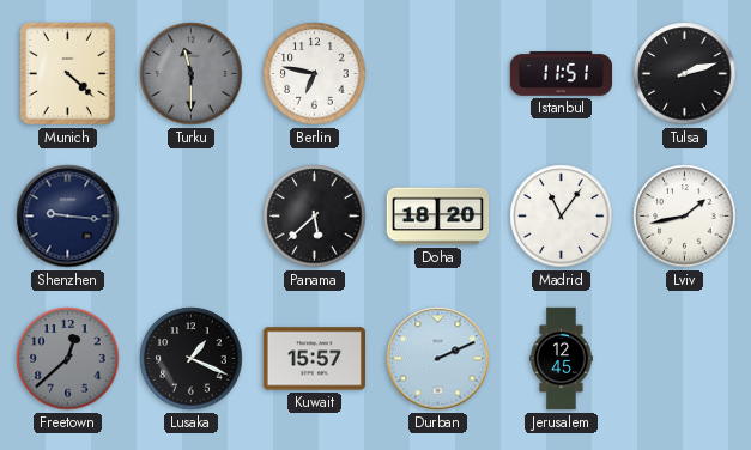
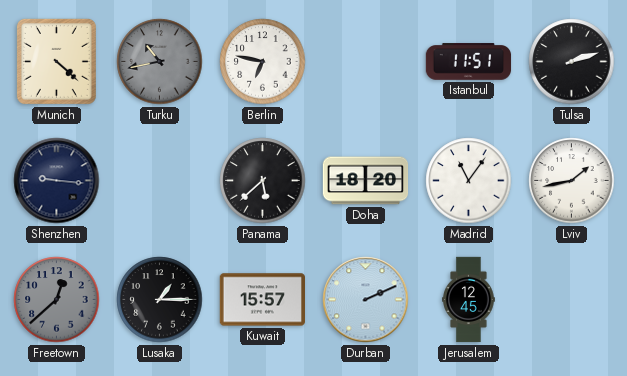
Turku: 11:30 -> 10:43 (160, 62)
Lusaka: 1:19 -> 1:15 (160, 300)
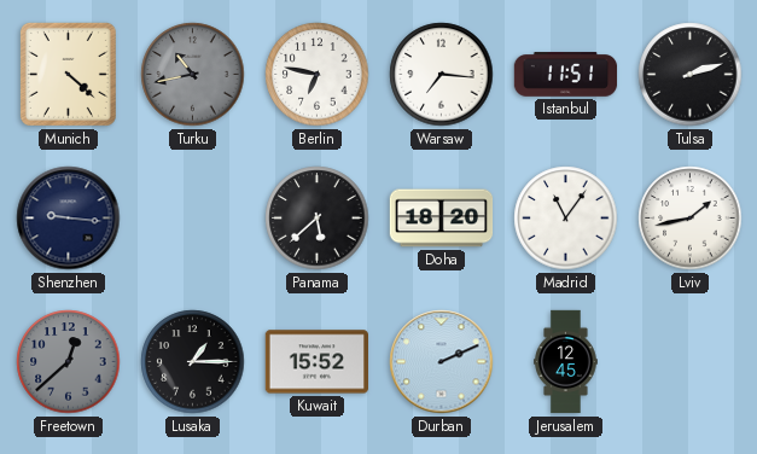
Warsaw: none -> 7:16 (442, 75)
Kuwait: 15:57 -> 15:52 (316, 362)
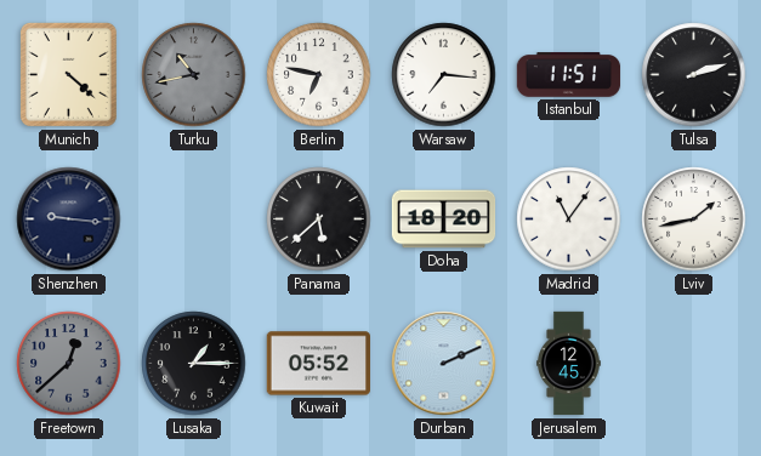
Kuwait: 15:52 -> 05:52 (318, 364)
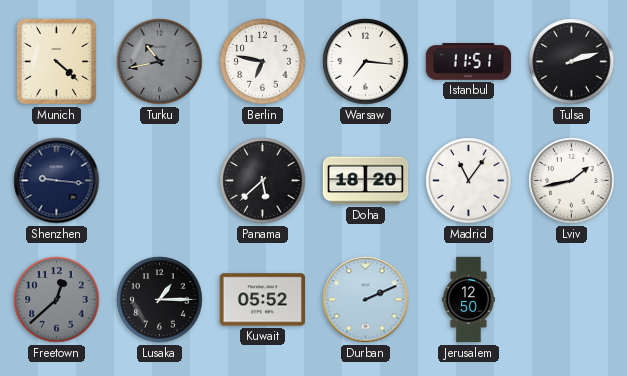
Jerusalem: 12:45 -> 12:50 (469, 300)
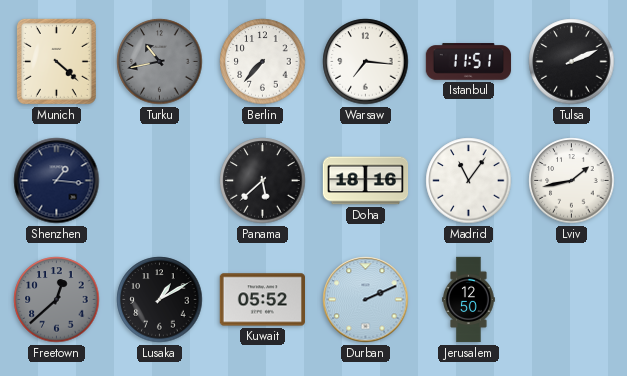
Berlin: 6:47 -> 7:37 (263, 62)
Tulsa: 2:12 -> 2:11 (572, 62)
Shenzhen: 9:16 -> 1:16 (57, 181)
Doha: 18:20 -> 18:16 (366, 181)
Lusaka: 1:15 -> 1:10 (160, 300)
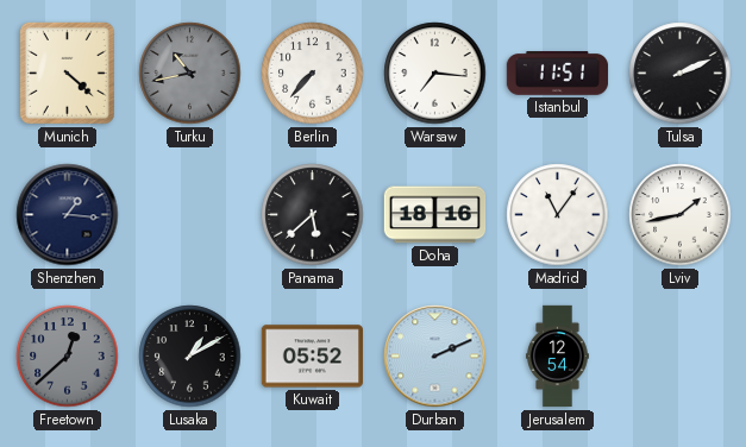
Jerusalem: 12:50 -> 12:54 (558, 357)
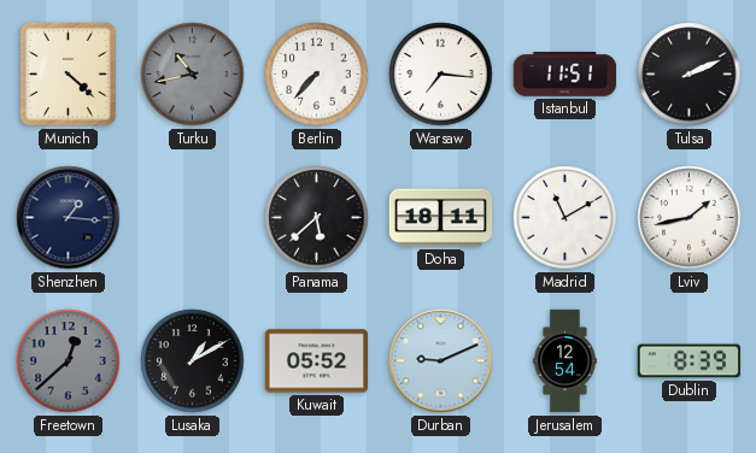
Doha: 18:16 -> 18:11 (441, 218)
Madrid: 11:06 -> 11:10 (565, 218)
Durban: 2:11 -> 9:11 (441, 361)
Dublin: none -> 8:39 (688, 361)
